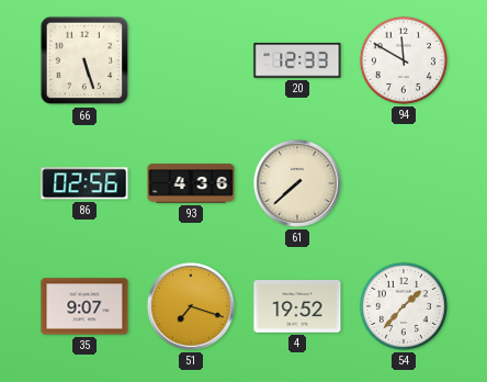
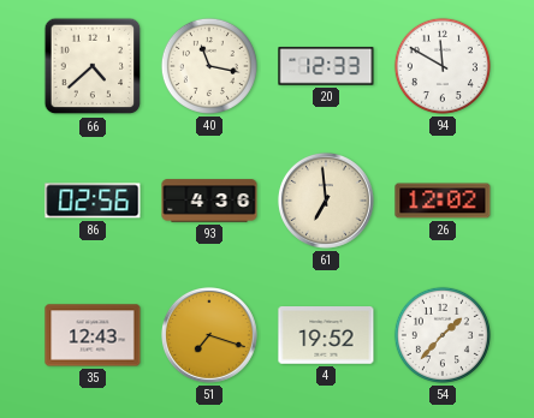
66: 5:27 -> 4:38 (93, 66)
40: none -> 11:17 (209, 66)
61: 7:38 -> 6:59 (326, 201)
26: none -> 12:02 (443, 201)
35: 9:07 -> 12:43 (93, 335)
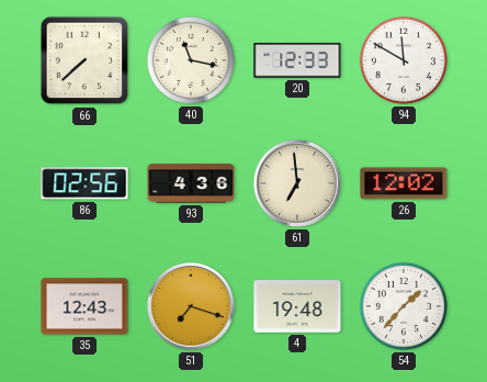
66: 4:38 -> 7:38 (84, 60)
4: 19:52 -> 19:48 (297, 307)
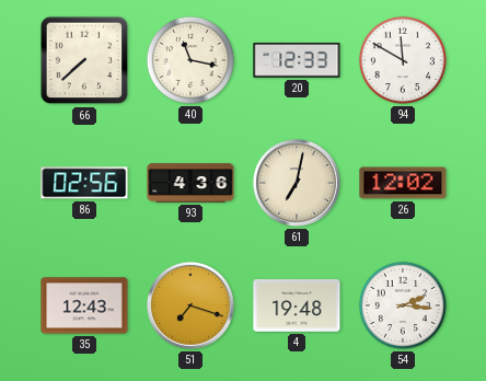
61: 6:59 -> 7:02 (297, 183)
54: 1:37 -> 2:16 (403, 305)
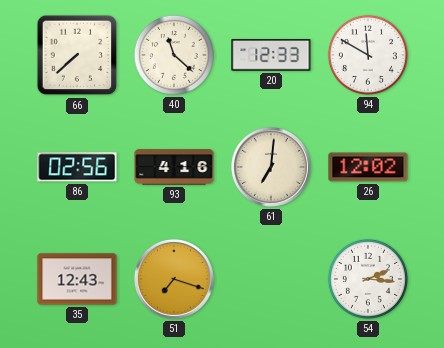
40: 11:17 -> 11:22 (174, 55)
93: 4:36 -> 4:16 (174, 167)
61: 7:02 -> 7:01 (271, 167)
4: 19:48 -> none (297, 307)
